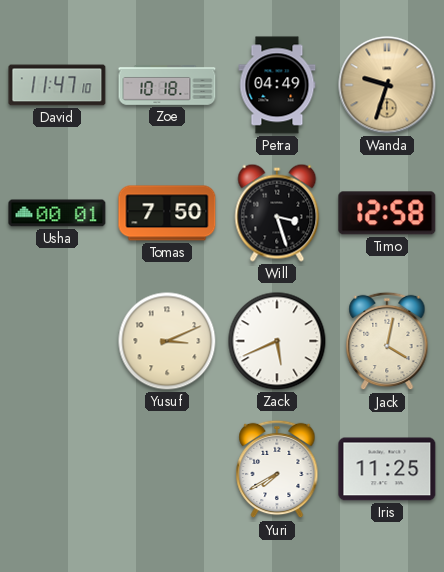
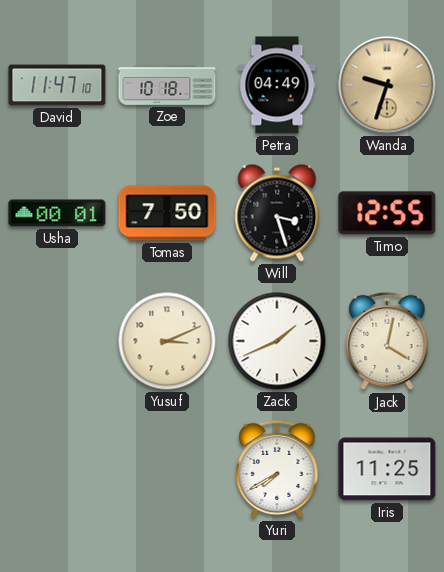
Timo: 12:58 -> 12:55 (387, 213)
Zack: 5:41 -> 1:41 (277, 341)
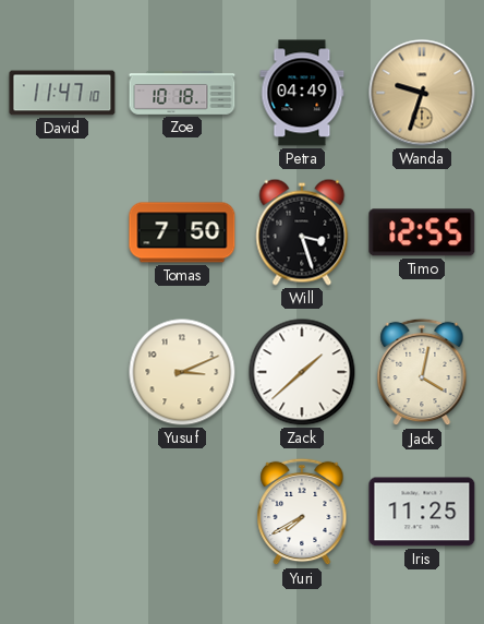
Usha: 00:01 -> none (57, 213)
Zack: 1:41 -> 1:38 (302, 372)
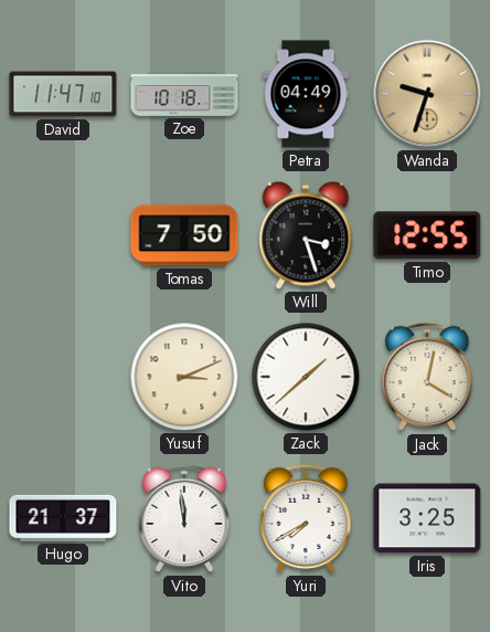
Hugo: none -> 21:37 (63, 518)
Vito: none -> 11:59 (184, 518)
Iris: 11:25 -> 3:25 (427, 518)
